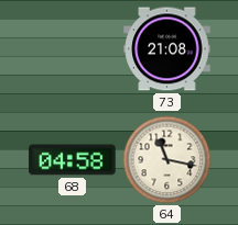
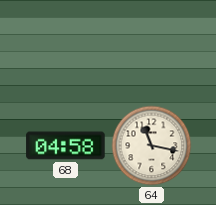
73: 21:08 -> none (167, 49)
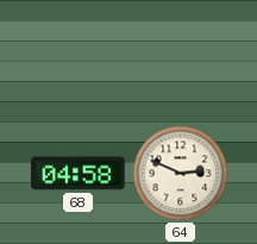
64: 11:17 -> 2:49 (181, 174)
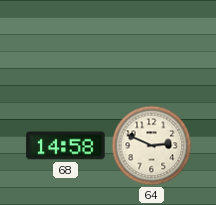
68: 04:58 -> 14:58 (66, 146)
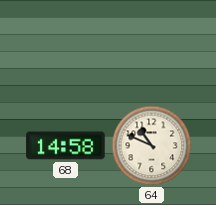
64: 2:49 -> 10:49 (152, 146)
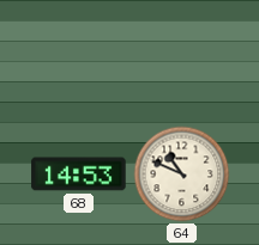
68: 14:58 -> 14:53 (79, 174)
